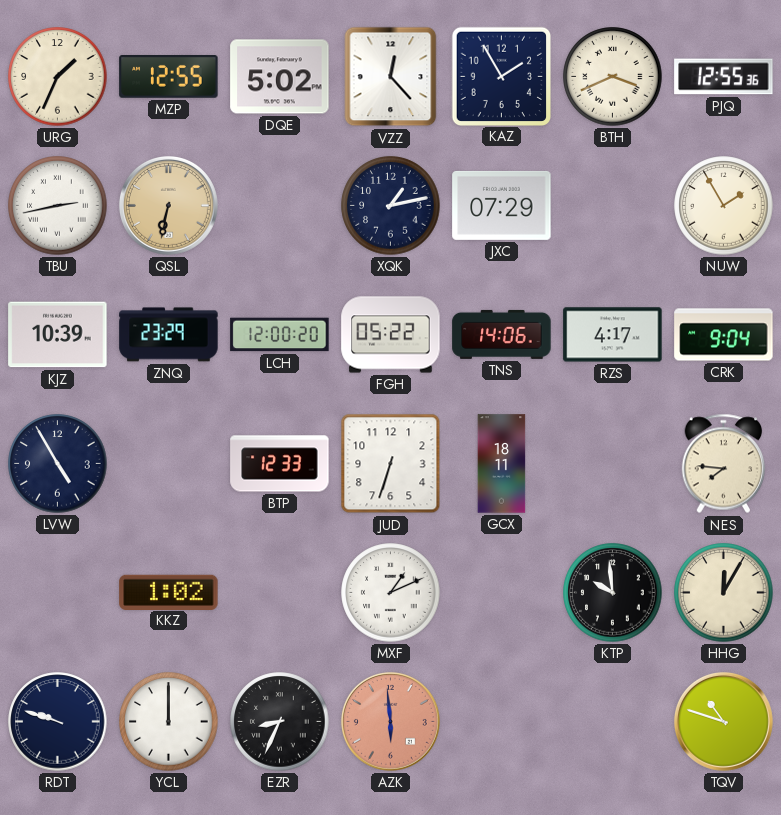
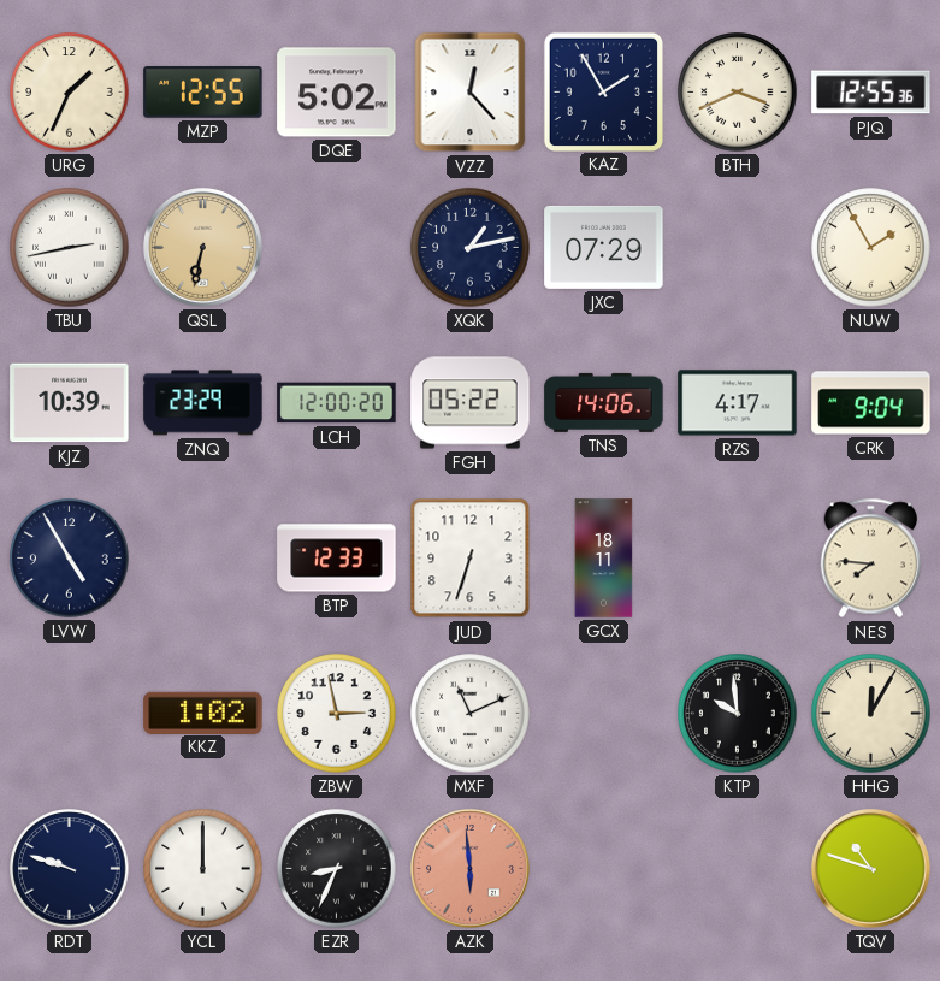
ZBW: none -> 2:58 (337, 714)
MXF: 1:11 -> 11:11 (471, 714)
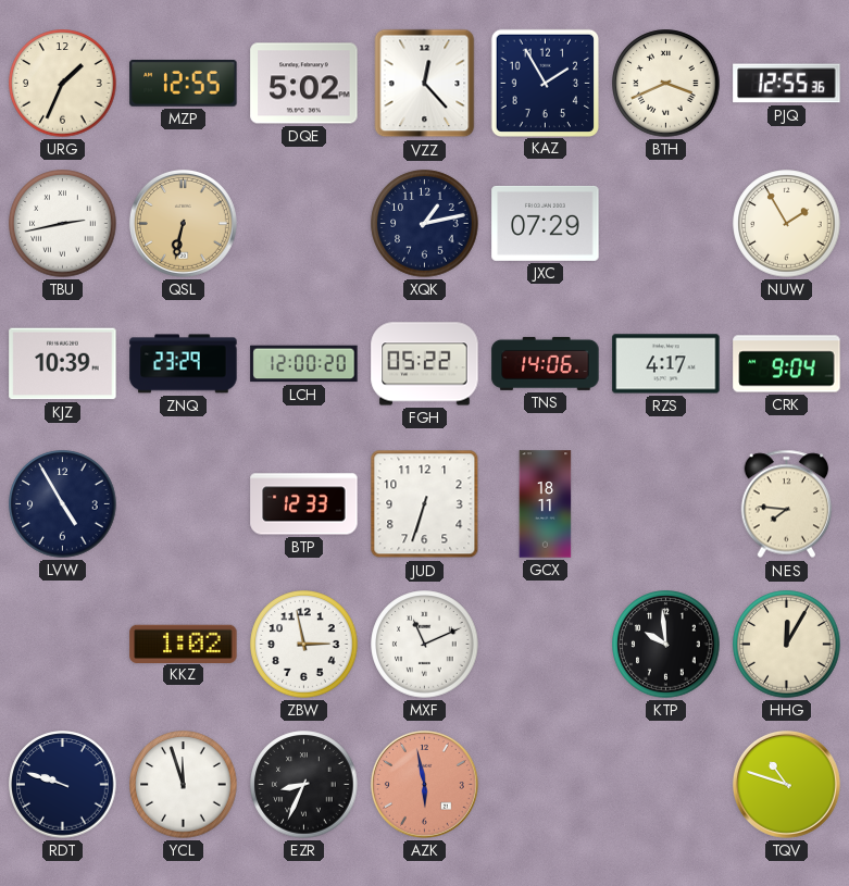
YCL: 12:00 -> 11:57 (184, 785)
AZK: 5:59 -> 5:58 (424, 784)
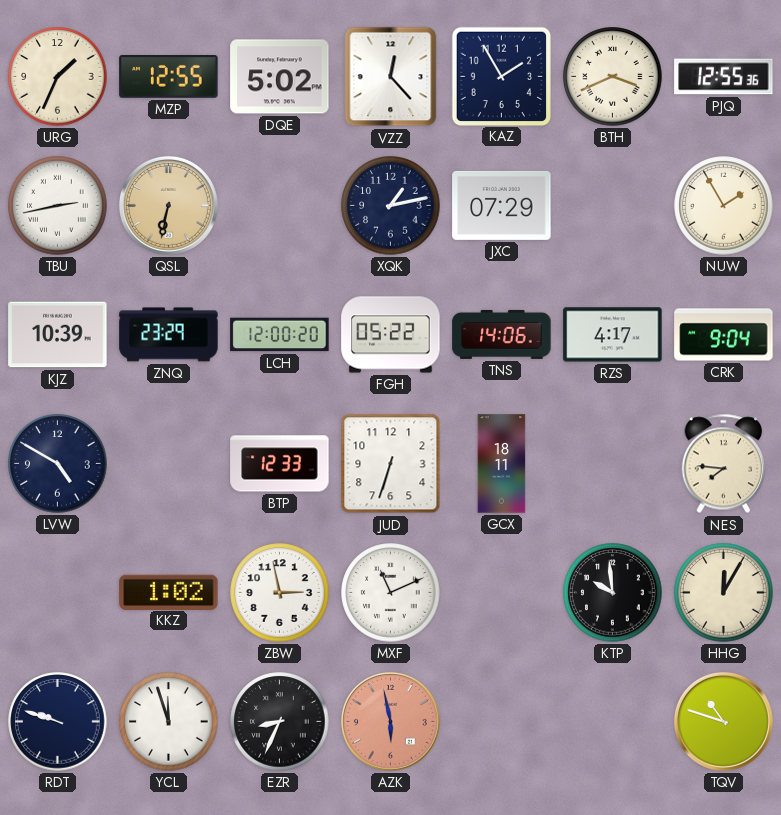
LVW: 4:55 -> 4:50 (58, 464)
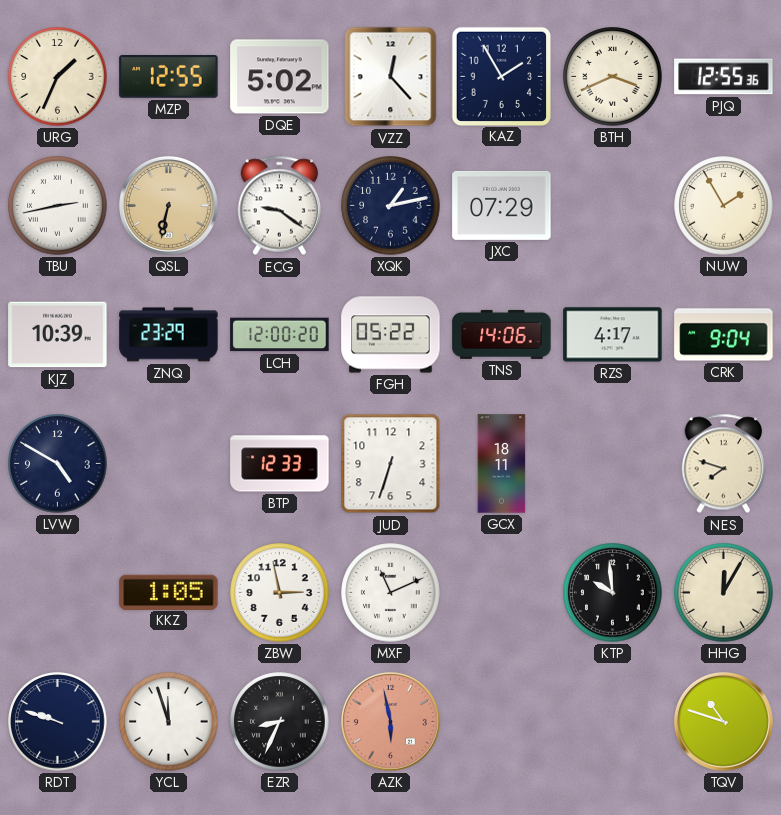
ECG: none -> 9:21 (280, 206)
NES: 7:46 -> 7:48 (724, 464)
KKZ: 1:02 -> 1:05 (169, 592)
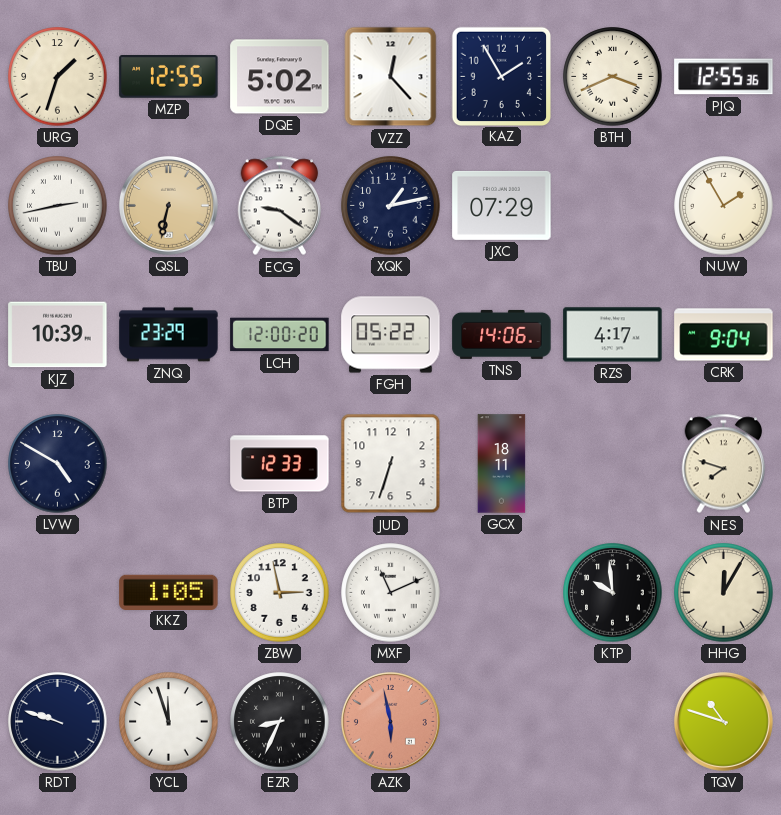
URG: 1:34 -> 1:33 (58, 77)
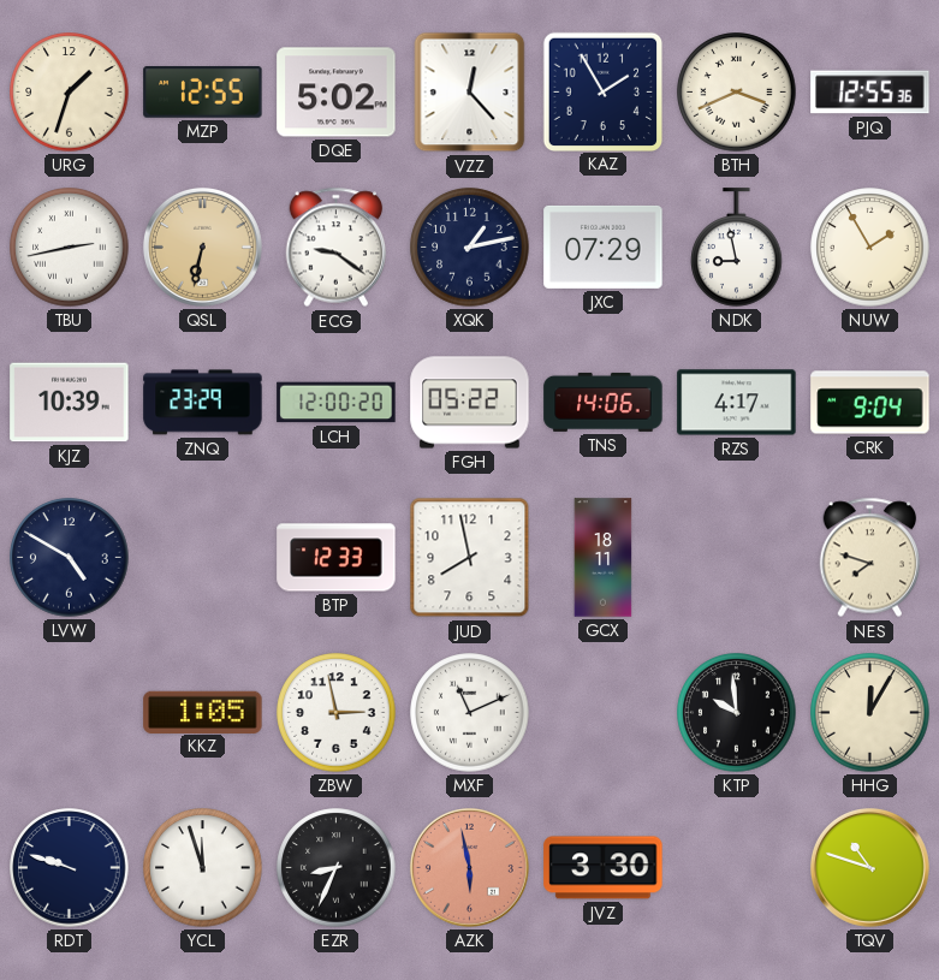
NDK: none -> 8:58 (737, 248)
JUD: 6:33 -> 7:58 (470, 558)
JVZ: none -> 3:30 (604, 868)
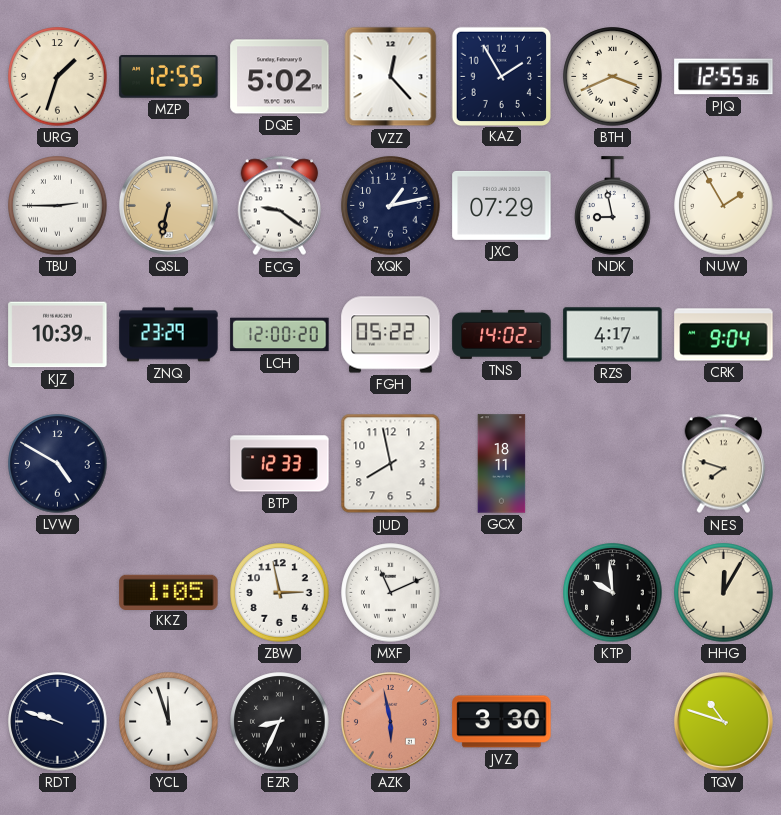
TBU: 2:43 -> 2:45 (58, 206)
TNS: 14:06 -> 14:02 (502, 334)
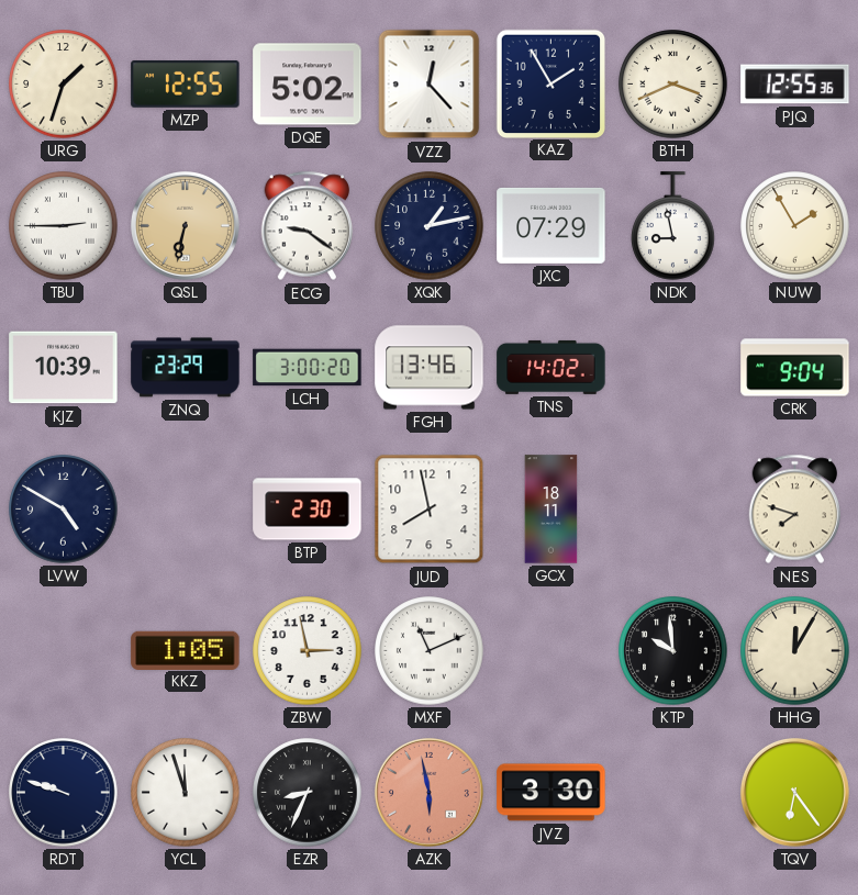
LCH: 12:00 -> 3:00 (308, 368)
FGH: 05:22 -> 13:46 (430, 368)
RZS: 4:17 -> none (613, 335)
BTP: 12:33 -> 2:30 (308, 510)
TQV: 10:48 -> 6:24 (794, 792)
